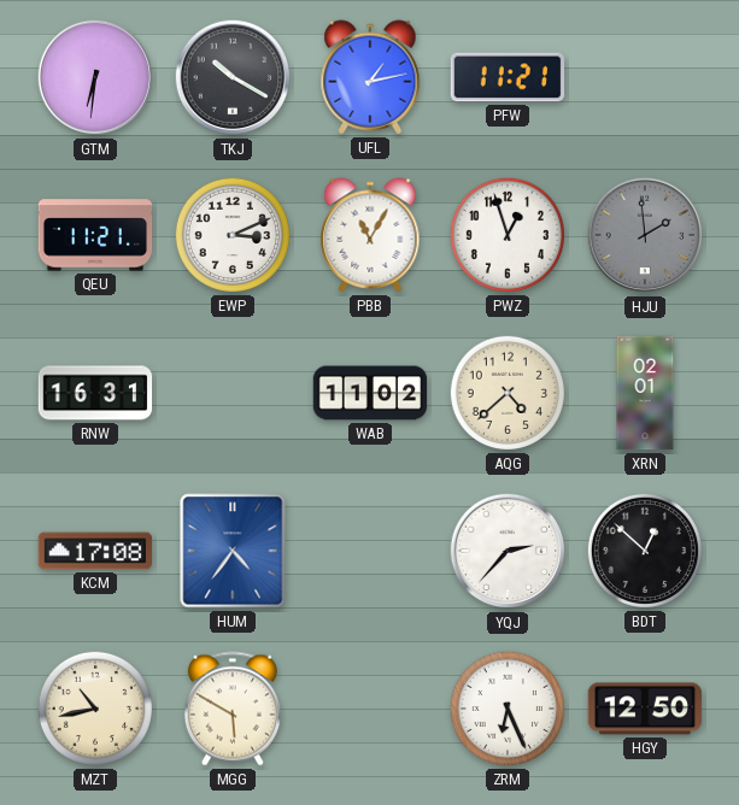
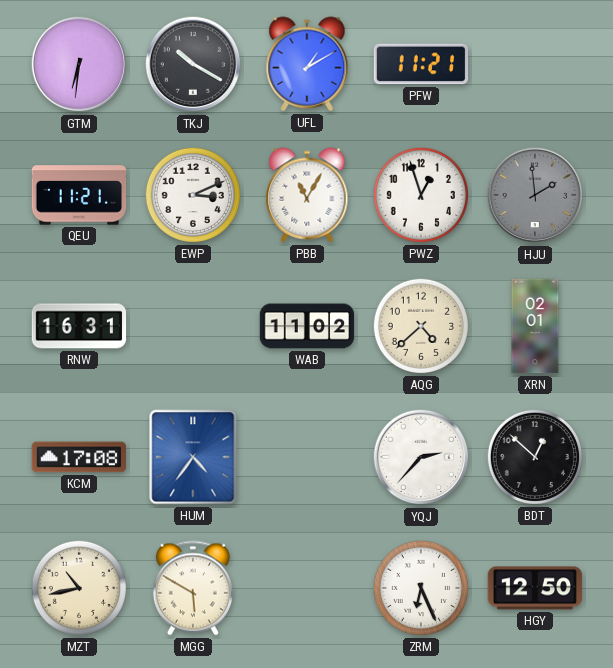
UFL: 1:13 -> 1:10 (307, 64)
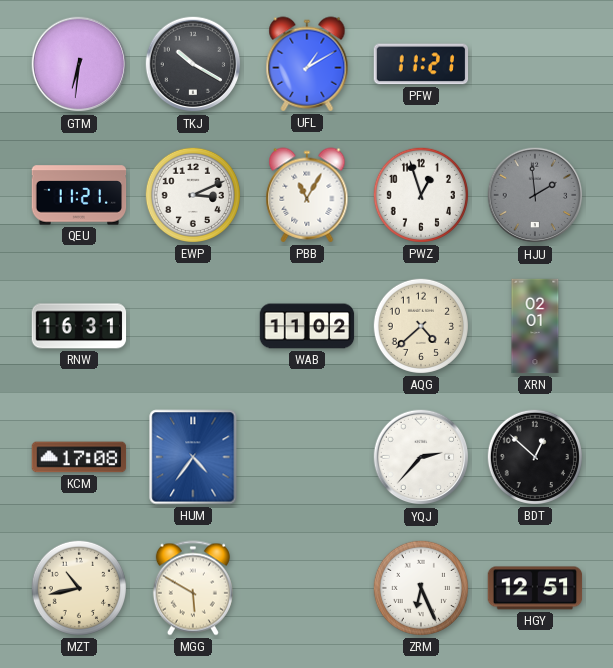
HGY: 12:50 -> 12:51 (535, 588)
